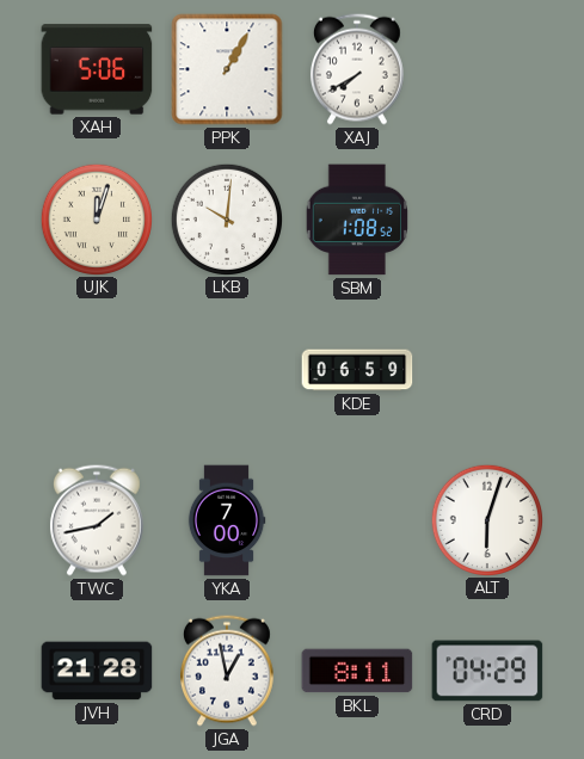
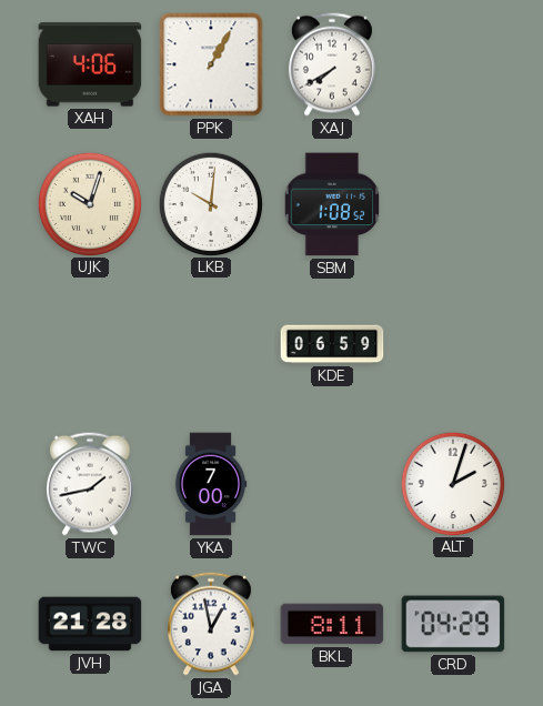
XAH: 5:06 -> 4:06 (90, 64)
UJK: 12:03 -> 10:03 (89, 203)
ALT: 6:03 -> 2:03 (452, 483)
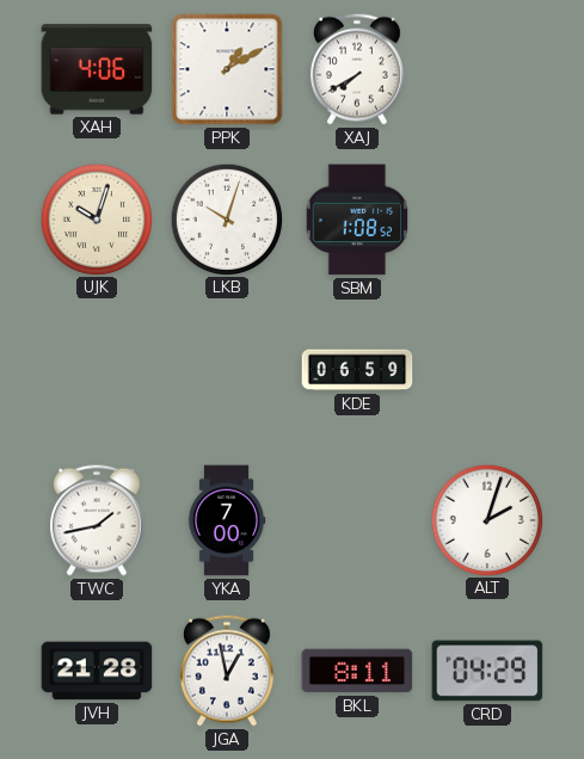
PPK: 1:05 -> 1:10 (227, 69)
LKB: 10:01 -> 10:03 (226, 218)
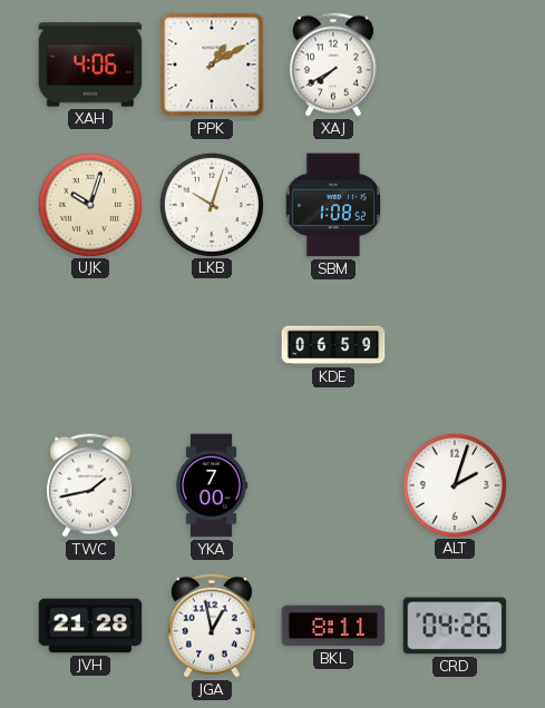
CRD: 04:29 -> 04:26 (455, 626)
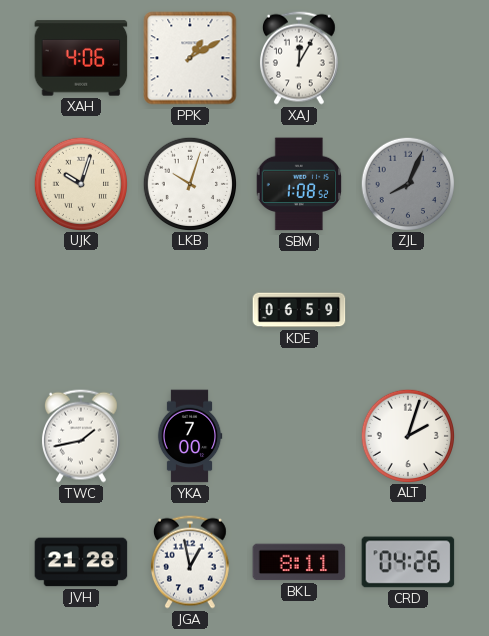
XAJ: 7:40 -> 12:05 (299, 58)
ZJL: none -> 8:04 (407, 183)
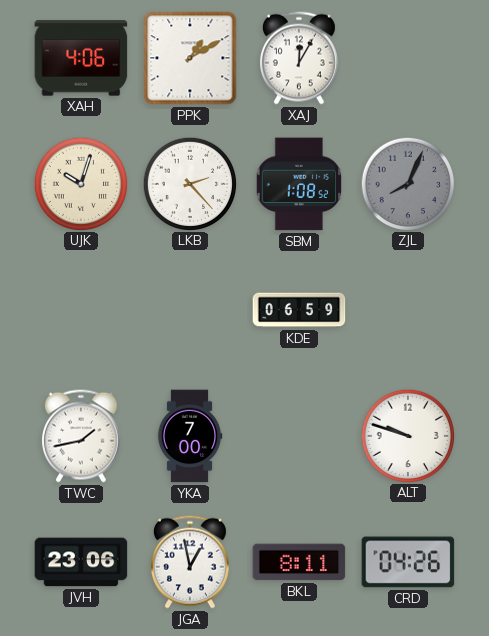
LKB: 10:03 -> 2:23 (189, 183)
ALT: 2:03 -> 9:48 (407, 435)
JVH: 21:28 -> 23:06 (81, 562)
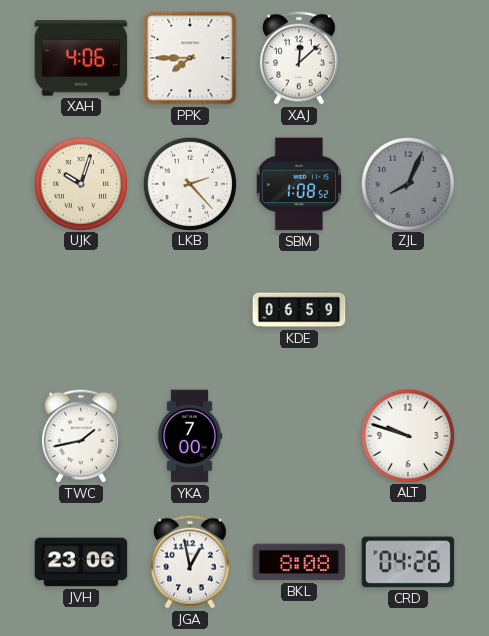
PPK: 1:10 -> 7:45 (190, 58)
XAJ: 12:05 -> 12:08 (299, 58)
BKL: 8:11 -> 8:08 (299, 562)
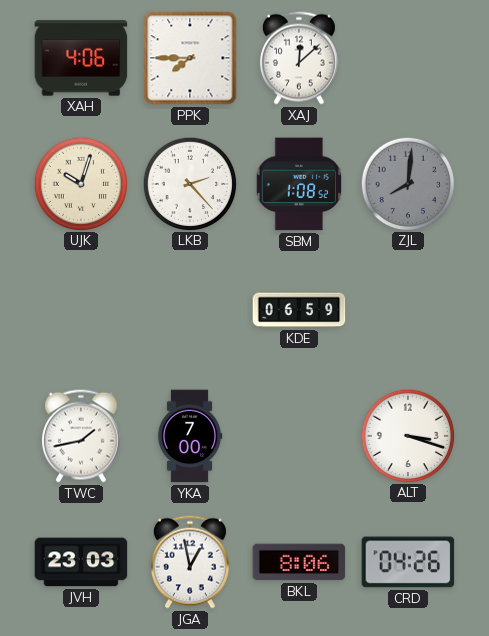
ZJL: 8:04 -> 8:01 (407, 183)
ALT: 9:48 -> 3:18 (407, 435)
JVH: 23:06 -> 23:03 (81, 562)
BKL: 8:08 -> 8:06 (299, 562)
